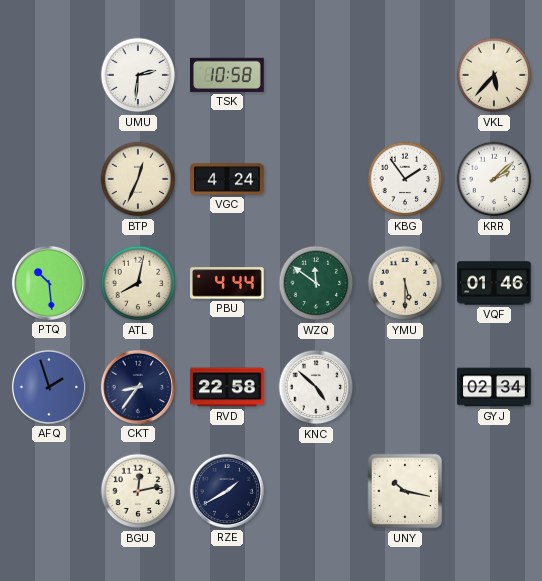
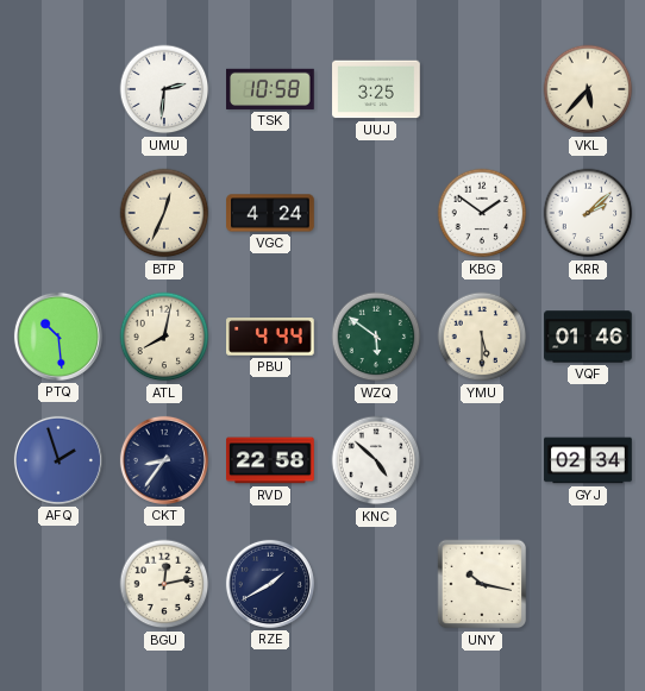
UUJ: none -> 3:25 (376, 89)
KBG: 1:54 -> 1:51 (482, 213)
WZQ: 11:51 -> 5:51 (376, 337)
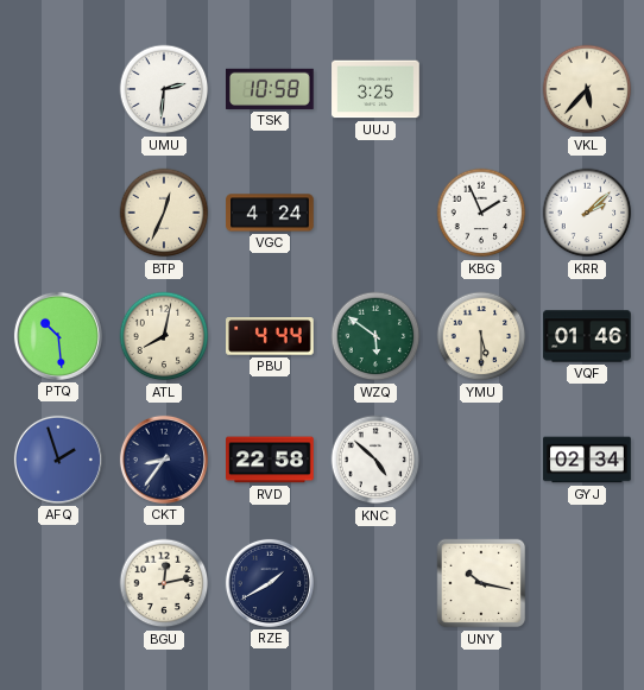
KBG: 1:51 -> 1:56 (481, 213)
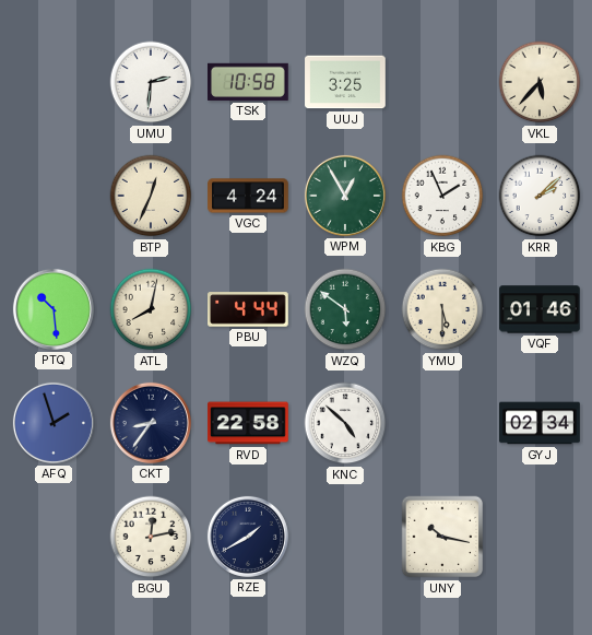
WPM: none -> 12:55 (345, 196)
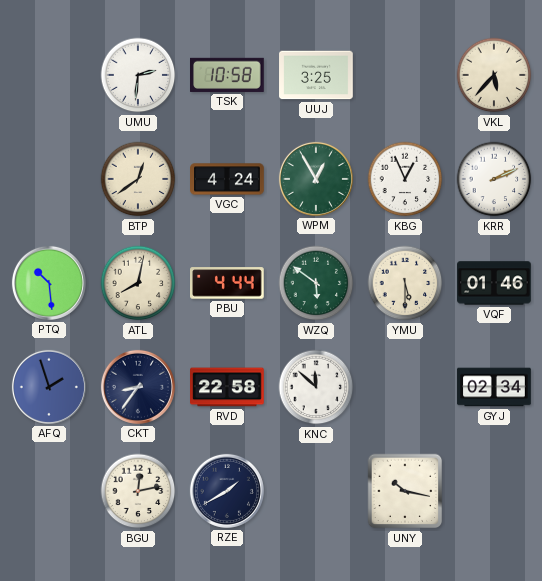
BTP: 12:34 -> 12:39 (138, 179)
KBG: 1:56 -> 12:56 (405, 179)
KRR: 2:08 -> 2:11 (494, 179)
KNC: 4:52 -> 11:52 (316, 387)
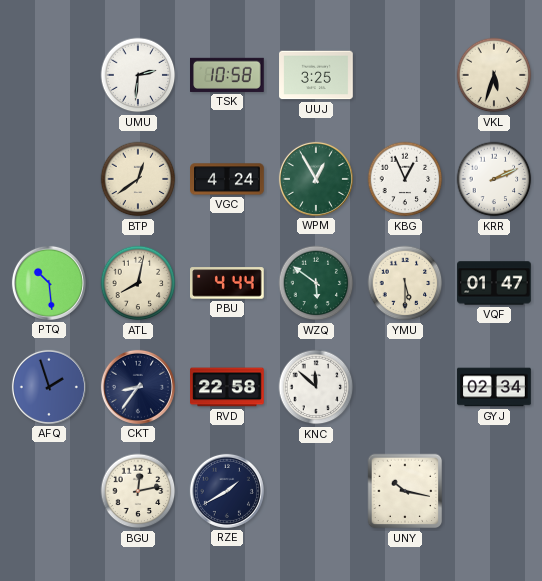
VKL: 5:37 -> 5:33 (494, 75)
VQF: 01:46 -> 01:47 (494, 283)
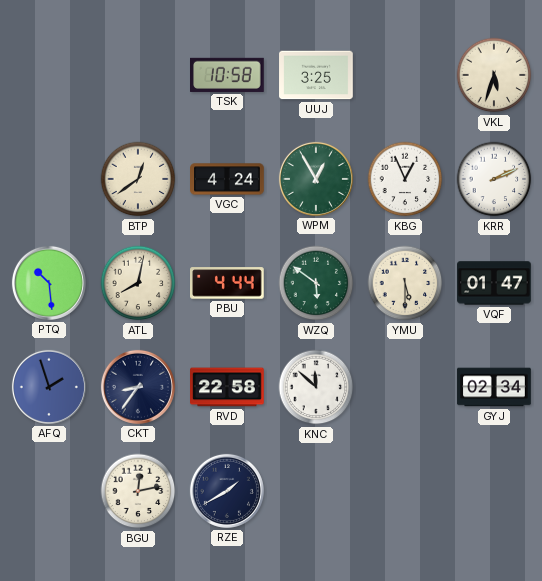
UMU: 2:31 -> none (138, 75)
UNY: 10:17 -> none (405, 491)
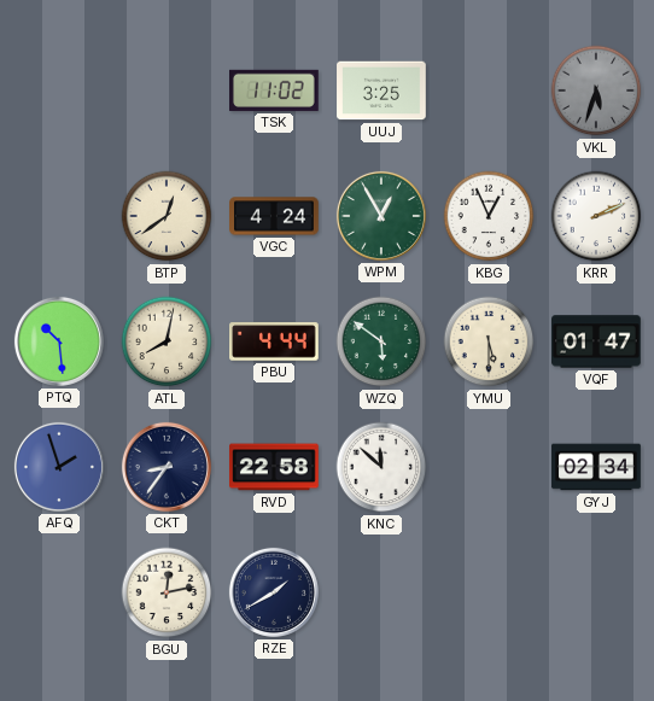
TSK: 10:58 -> 11:02 (275, 90)
VKL dial: cream -> grey (596, 90)
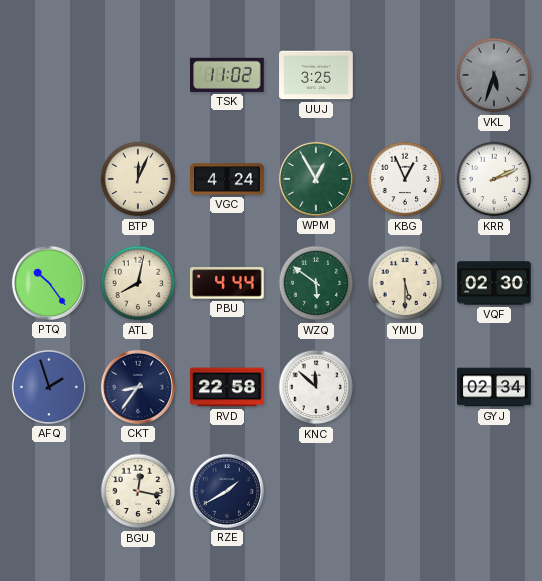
BTP: 12:39 -> 12:04 (138, 179)
PTQ: 10:29 -> 10:24 (49, 283)
VQF: 01:47 -> 02:30 (494, 283)
BGU: 12:13 -> 12:17 (138, 491)
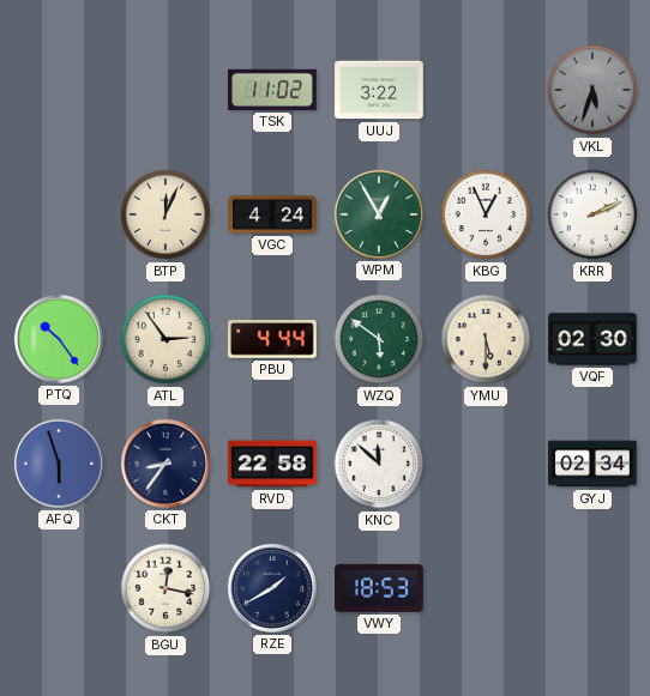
UUJ: 3:25 -> 3:22 (379, 90)
ATL: 8:02 -> 2:54 (165, 339)
AFQ: 1:57 -> 5:57 (59, 464)
VWY: none -> 18:53 (380, 588)
